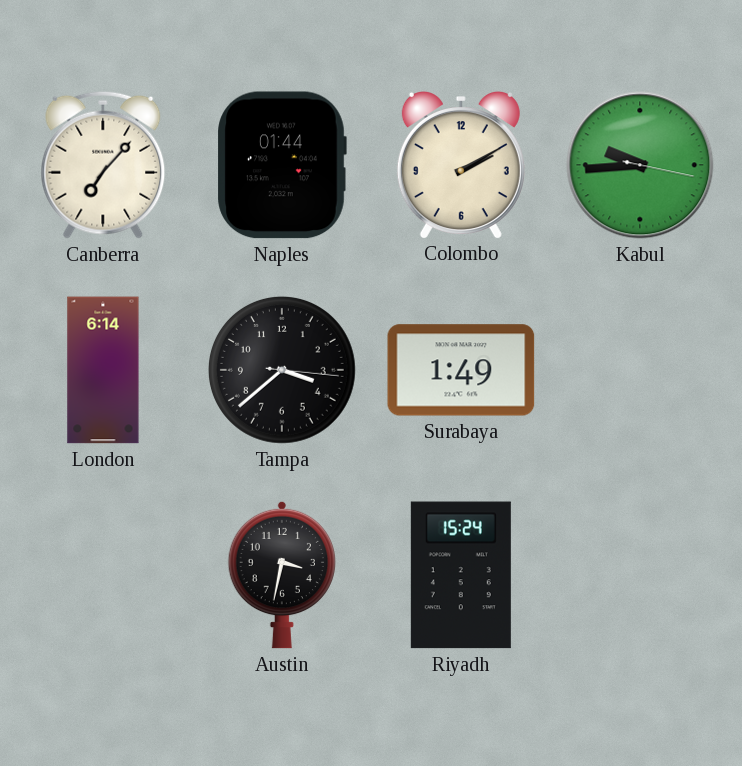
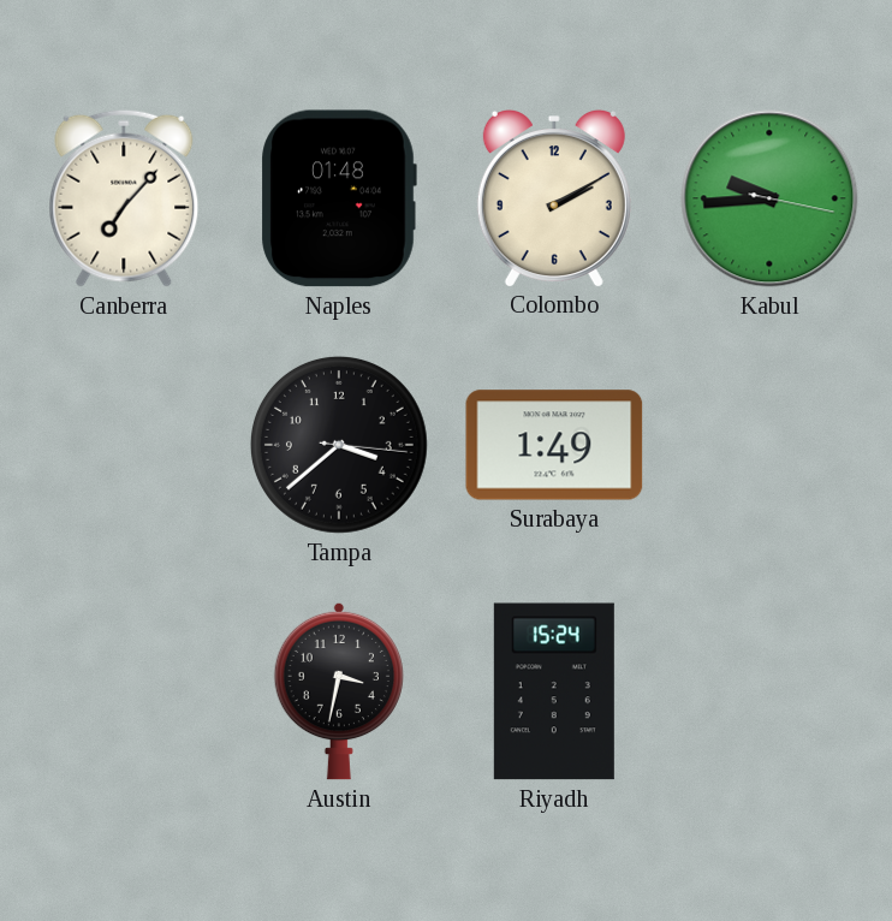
Naples: 01:44 -> 01:48 (339, 198)
London: 6:14 -> none (103, 370)
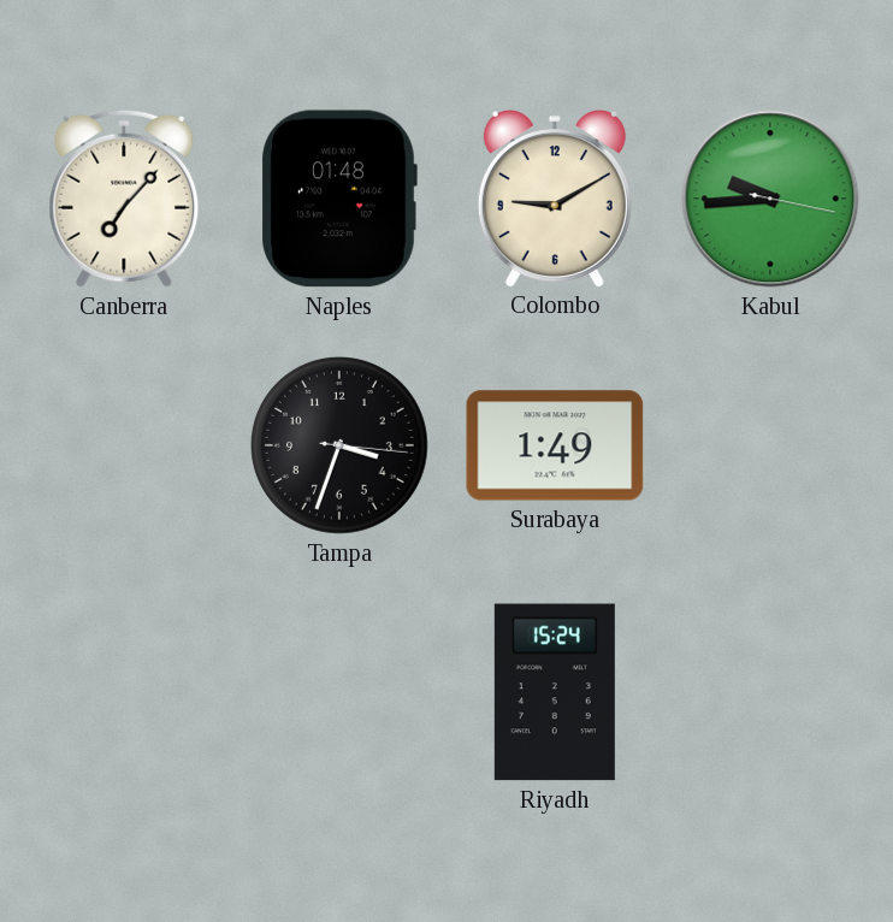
Colombo: 2:10 -> 9:10 (555, 199)
Tampa: 3:38 -> 3:33 (339, 445)
Austin: 3:32 -> none (339, 691)
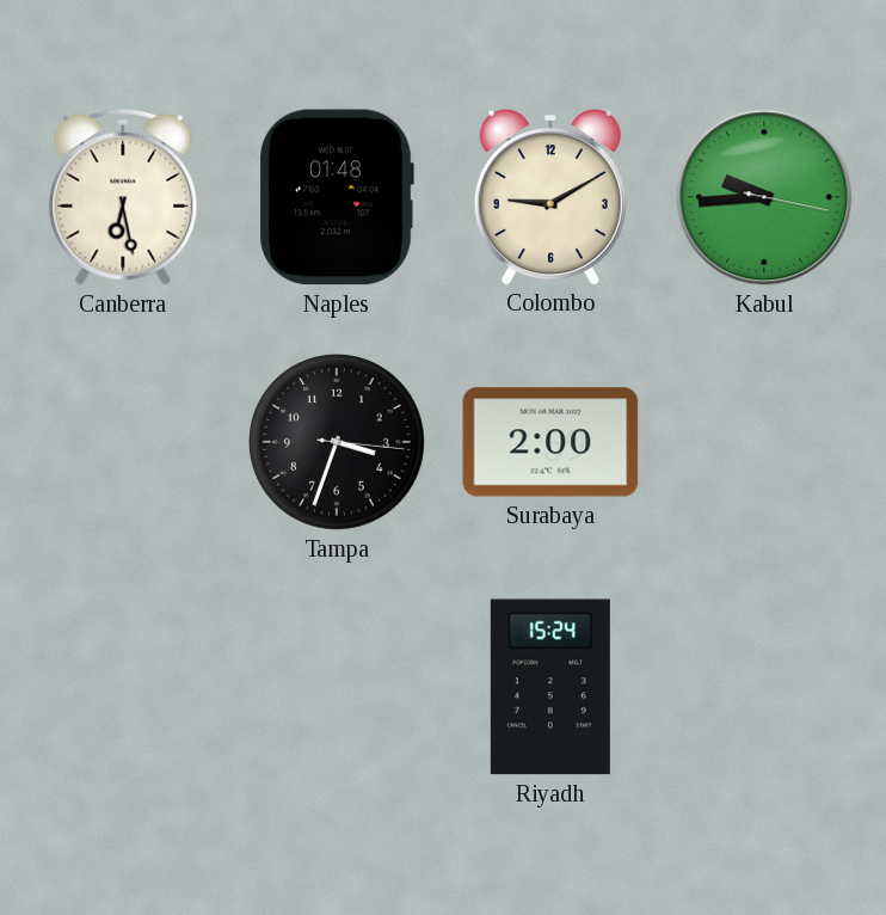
Canberra: 7:07 -> 6:28 (123, 197)
Surabaya: 1:49 -> 2:00 (550, 442)
